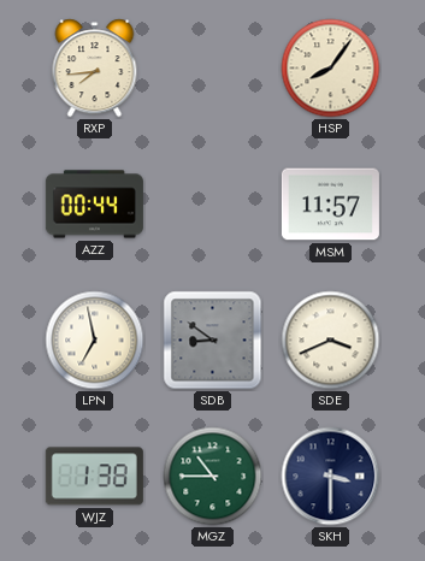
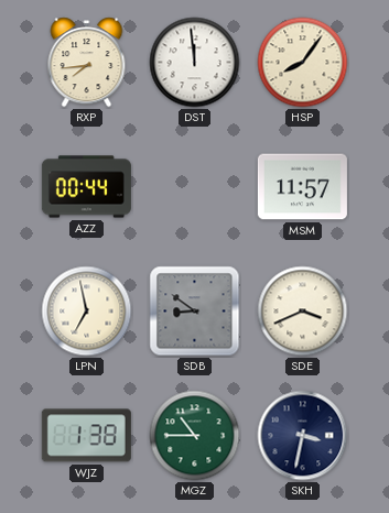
DST: none -> 11:59 (195, 63)
SKH: 3:30 -> 3:32 (303, 436)
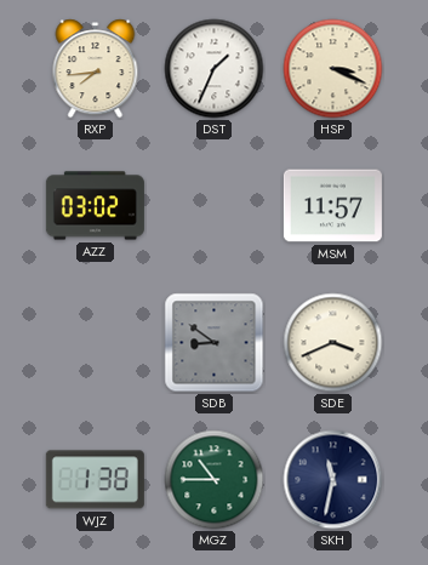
DST: 11:59 -> 1:34 (215, 69)
HSP: 8:06 -> 3:19 (333, 69)
AZZ: 00:44 -> 03:02 (95, 206)
LPN: 6:58 -> none (87, 312)
SKH: 3:32 -> 11:32 (333, 480)
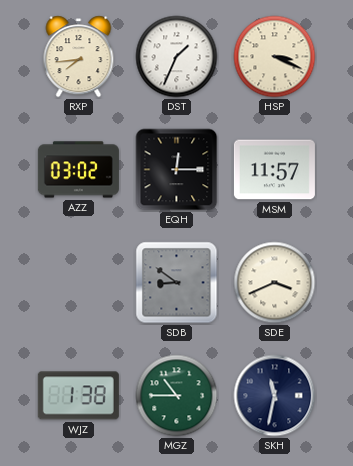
EQH: none -> 12:15 (177, 170)
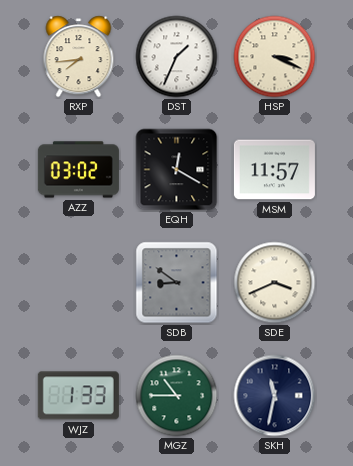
EQH: 12:15 -> 12:20 (177, 170)
WJZ: 1:38 -> 1:33 (78, 396)
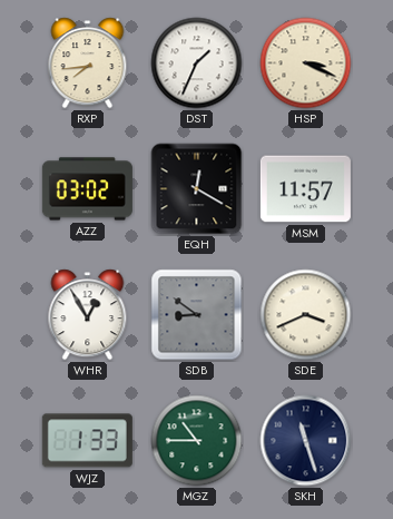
WHR: none -> 12:55 (88, 315)
SKH: 11:32 -> 11:27 (306, 441)
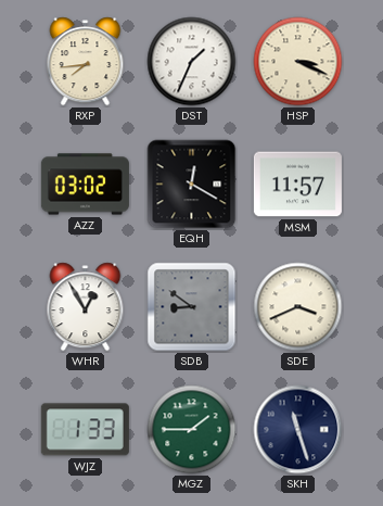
MGZ: 10:45 -> 1:45 (192, 430)
